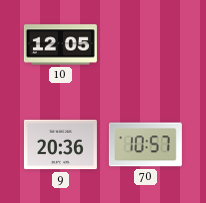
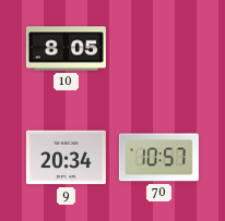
10: 12:05 -> 8:05 (66, 49)
9: 20:36 -> 20:34 (66, 158)
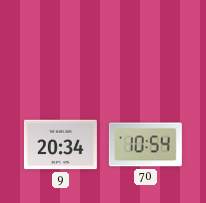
10: 8:05 -> none (66, 49)
70: 10:57 -> 10:54 (145, 145)
